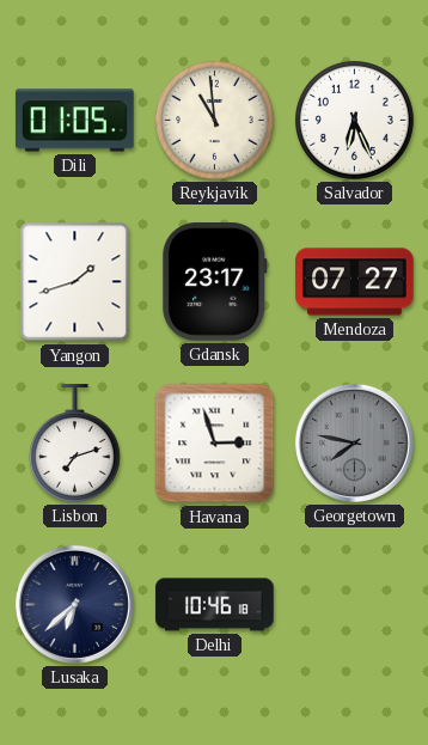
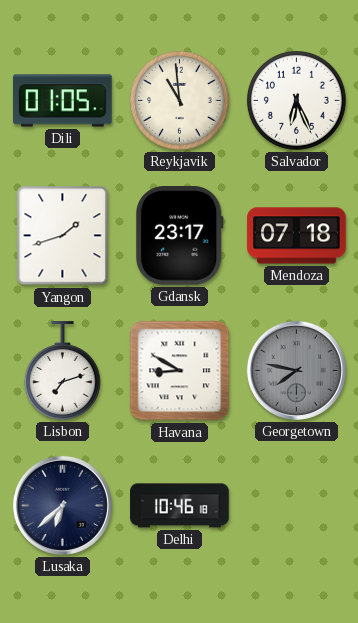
Mendoza: 07:27 -> 07:18 (297, 236)
Havana: 2:57 -> 8:50 (180, 371)
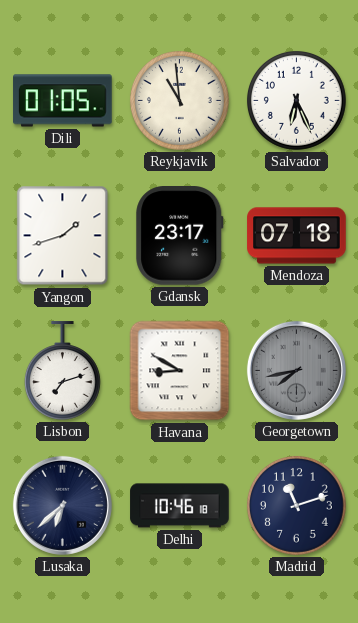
Georgetown: 7:47 -> 7:43 (296, 370)
Madrid: none -> 11:12 (296, 505)
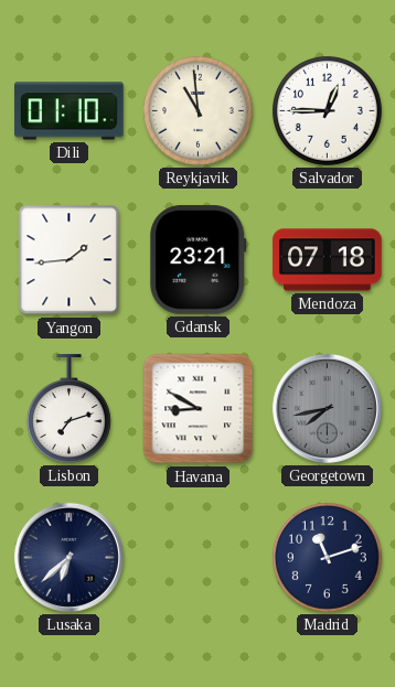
Dili: 01:05 -> 01:10 (70, 111)
Salvador: 6:26 -> 12:45 (327, 110)
Yangon: 1:42 -> 1:44 (70, 260)
Gdansk: 23:17 -> 23:21 (199, 260)
Delhi: 10:46 -> none (180, 506)
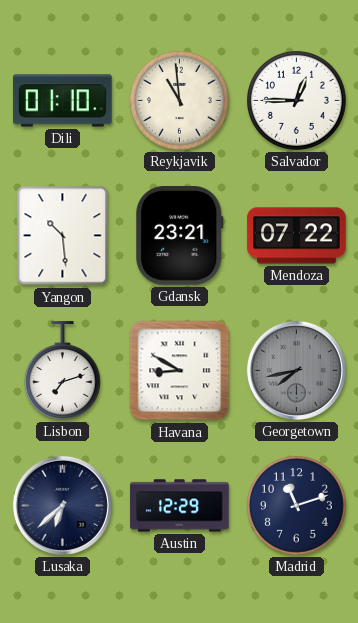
Yangon: 1:44 -> 10:29 (63, 236)
Mendoza: 07:18 -> 07:22 (297, 236)
Austin: none -> 12:29 (180, 506)
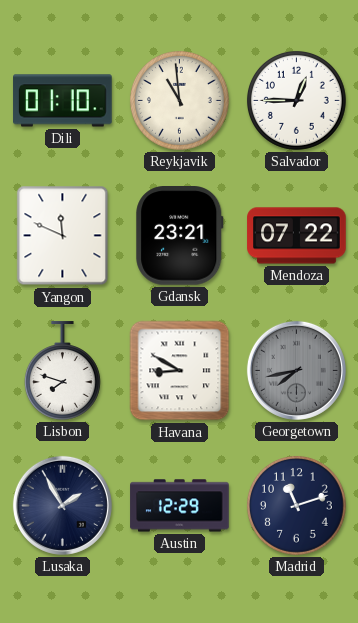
Yangon: 10:29 -> 11:49 (63, 236)
Lisbon: 7:12 -> 7:48 (62, 371)
Lusaka: 6:38 -> 1:55 (62, 505)
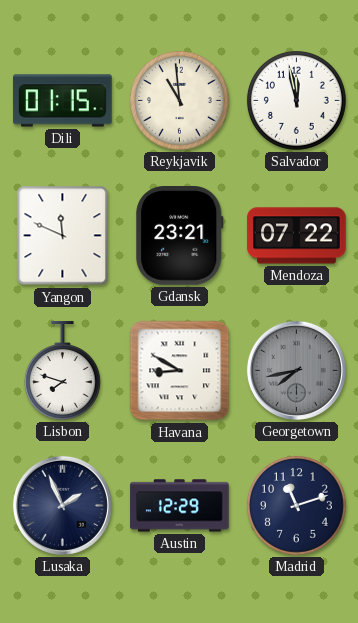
Dili: 01:10 -> 01:15 (63, 101)
Salvador: 12:45 -> 11:58 (296, 100)
Lusaka: 1:55 -> 1:56 (62, 505)
